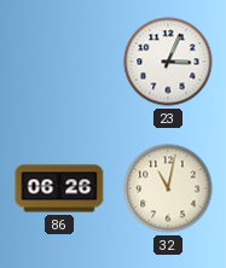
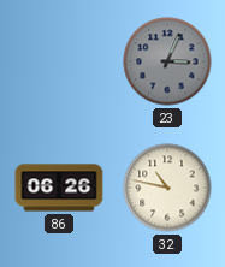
23 dial: white -> grey (167, 61)
32: 11:02 -> 10:47 (167, 188)
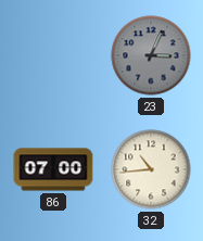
86: 06:26 -> 07:00 (53, 169)
32: 10:47 -> 10:44 (151, 169)
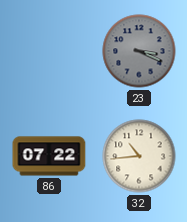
23: 3:04 -> 3:19 (139, 51)
86: 07:00 -> 07:22 (49, 156)
